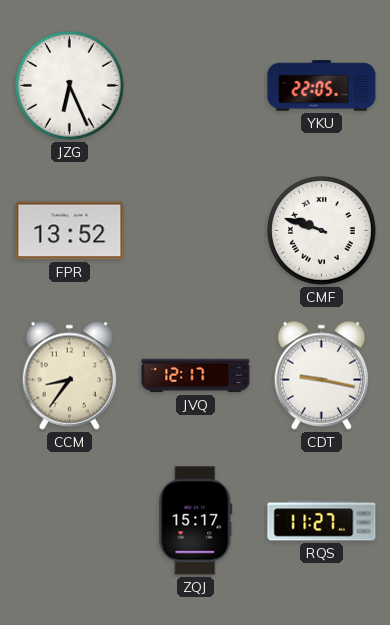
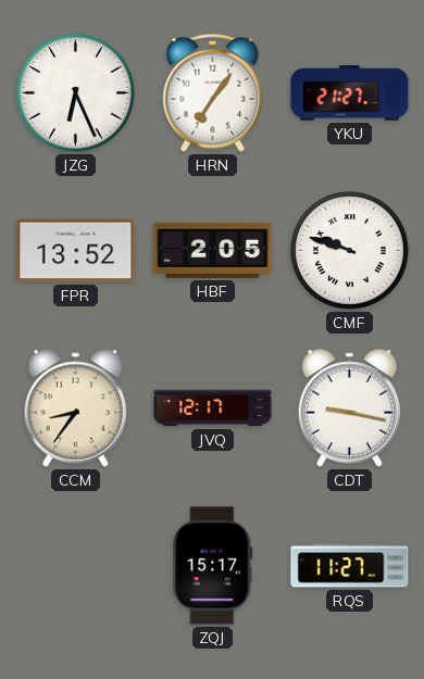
HRN: none -> 7:06 (213, 92)
YKU: 22:05 -> 21:27 (350, 93)
HBF: none -> 2:05 (213, 250)
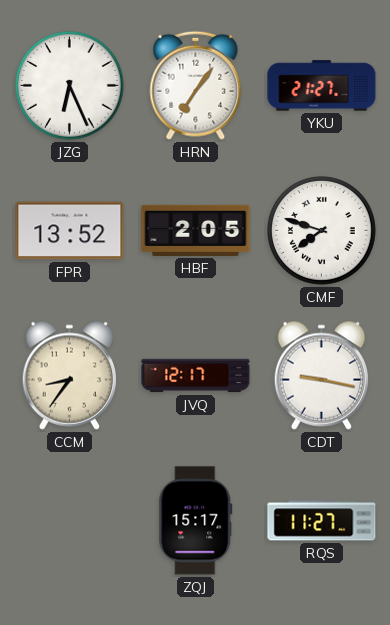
CMF: 9:48 -> 7:48 (322, 231)
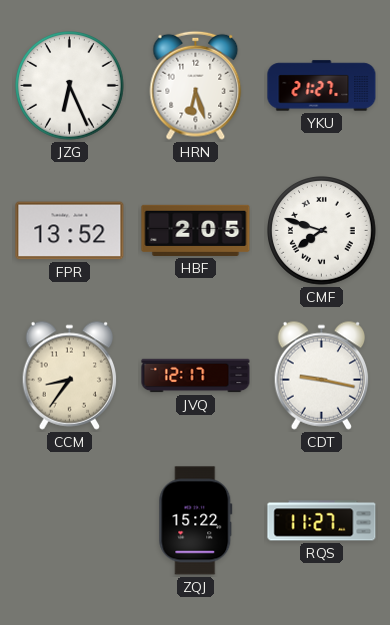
HRN: 7:06 -> 6:27 (196, 85)
ZQJ: 15:17 -> 15:22 (196, 521)
